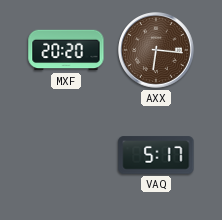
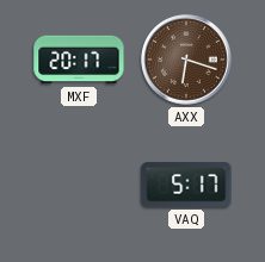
MXF: 20:20 -> 20:17 (79, 60)
AXX: 6:16 -> 6:18 (186, 60)
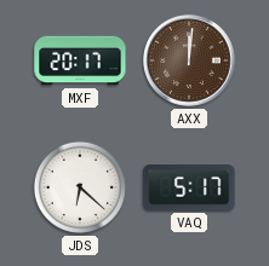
AXX: 6:18 -> 12:01 (189, 60)
JDS: none -> 6:22 (80, 187)
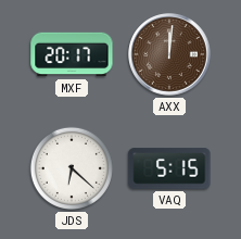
VAQ: 5:17 -> 5:15 (169, 168)
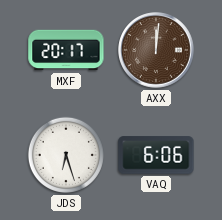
JDS: 6:22 -> 6:27 (66, 155)
VAQ: 5:15 -> 6:06 (156, 155)
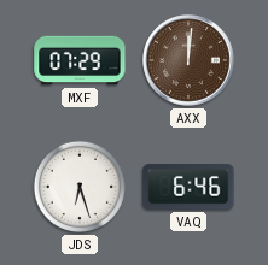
MXF: 20:17 -> 07:29 (80, 60)
VAQ: 6:06 -> 6:46 (188, 187)
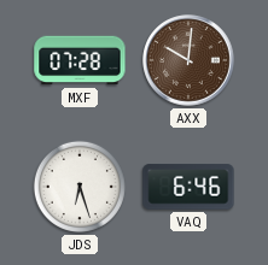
MXF: 07:29 -> 07:28 (80, 60)
AXX: 12:01 -> 10:01 (188, 60)
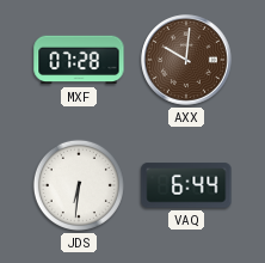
JDS: 6:27 -> 6:31 (79, 185)
VAQ: 6:46 -> 6:44 (186, 185)
